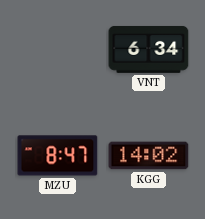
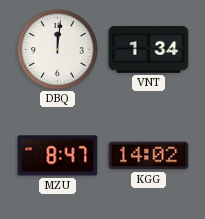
DBQ: none -> 12:01 (58, 50)
VNT: 6:34 -> 1:34 (149, 49)
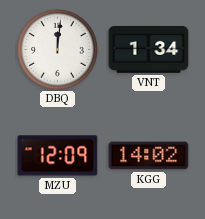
MZU: 8:47 -> 12:09 (58, 156)
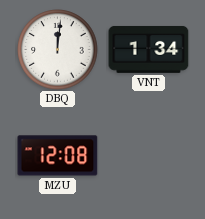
MZU: 12:09 -> 12:08 (58, 156)
KGG: 14:02 -> none (149, 156)
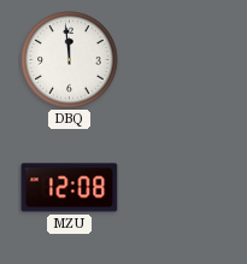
DBQ: 12:01 -> 11:59 (70, 60)
VNT: 1:34 -> none (149, 49)
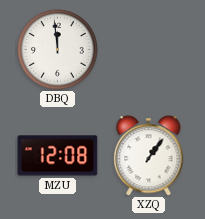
XZQ: none -> 1:06 (149, 156)
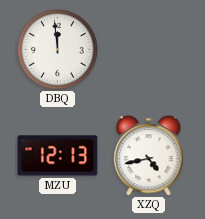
MZU: 12:08 -> 12:13 (58, 156)
XZQ: 1:06 -> 4:43 (149, 156)
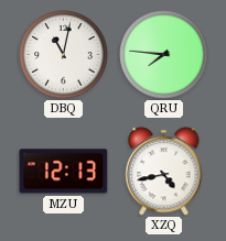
DBQ: 11:59 -> 11:02 (64, 55)
QRU: none -> 7:46 (164, 55)
